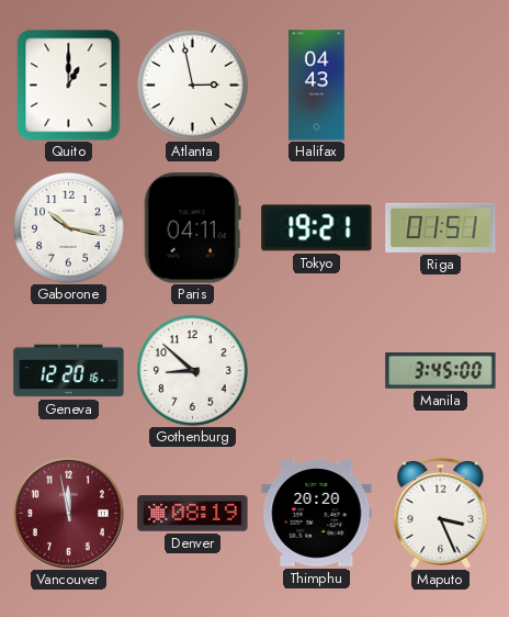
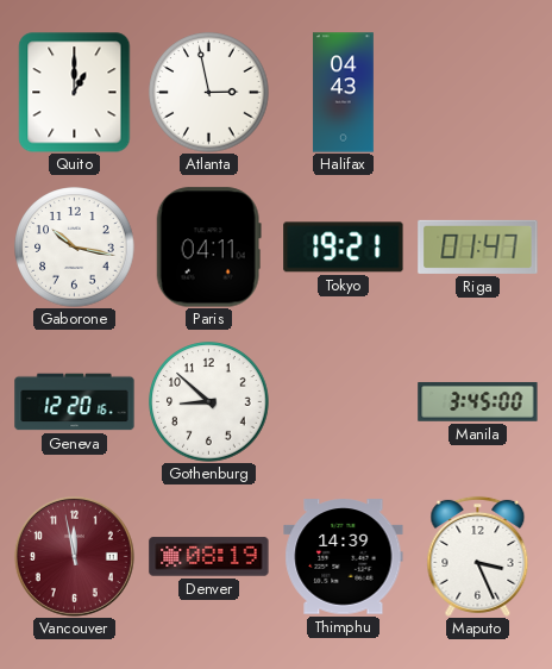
Riga: 01:51 -> 01:47 (478, 246)
Thimphu: 20:20 -> 14:39 (344, 557)
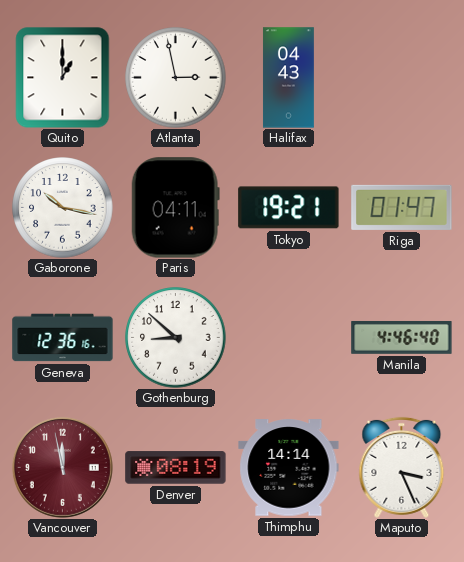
Geneva: 12:20 -> 12:36 (63, 338)
Manila: 3:45 -> 4:46 (402, 337)
Thimphu: 14:39 -> 14:14 (289, 468)
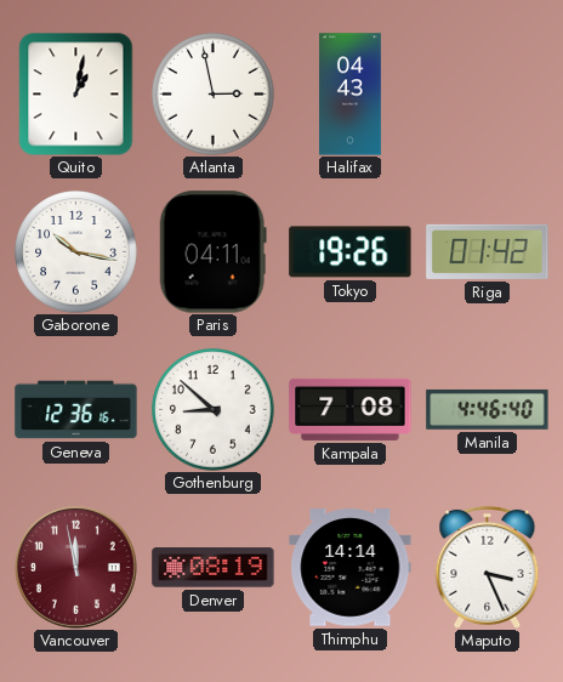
Quito: 1:00 -> 1:02 (76, 93)
Tokyo: 19:21 -> 19:26 (351, 252)
Riga: 01:47 -> 01:42 (488, 251)
Kampala: none -> 7:08 (351, 409)
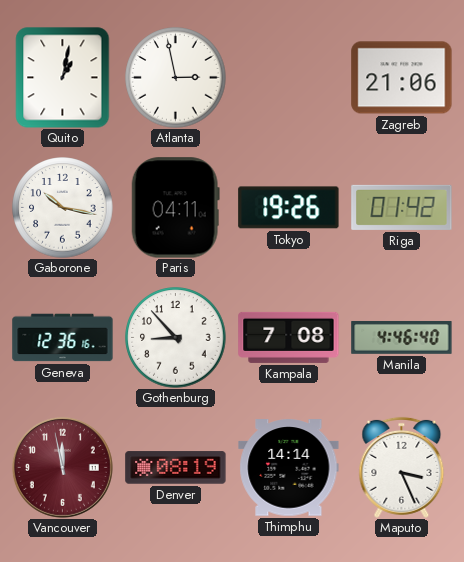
Halifax: 04:43 -> none (349, 95)
Zagreb: none -> 21:06 (402, 78)
Gothenburg: 8:52 -> 8:53 (176, 338)
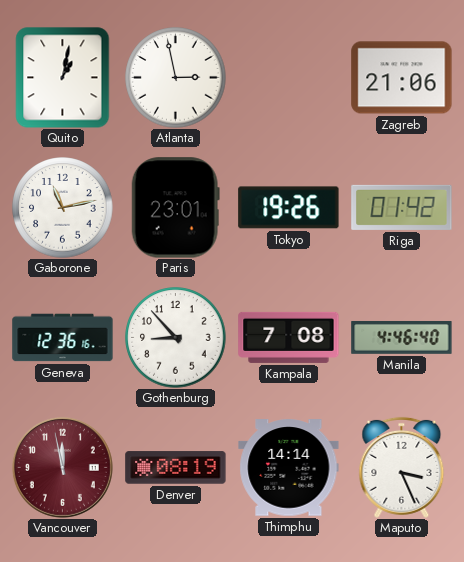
Gaborone: 10:17 -> 11:13 (63, 208)
Paris: 04:11 -> 23:01 (175, 208)
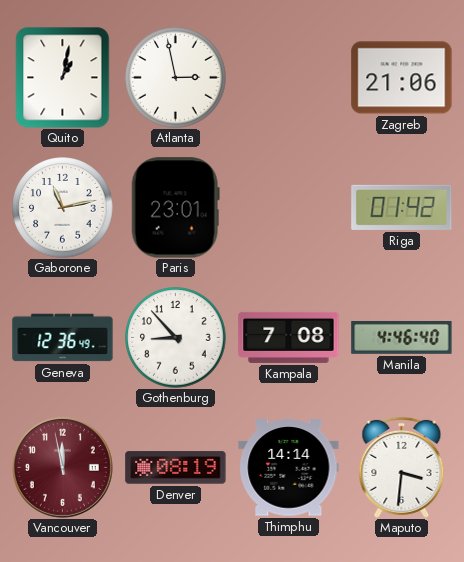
Tokyo: 19:26 -> none (289, 208)
Geneva: 12:36:16 -> 12:36:49 (63, 338)
Maputo: 3:26 -> 3:31 (402, 467)
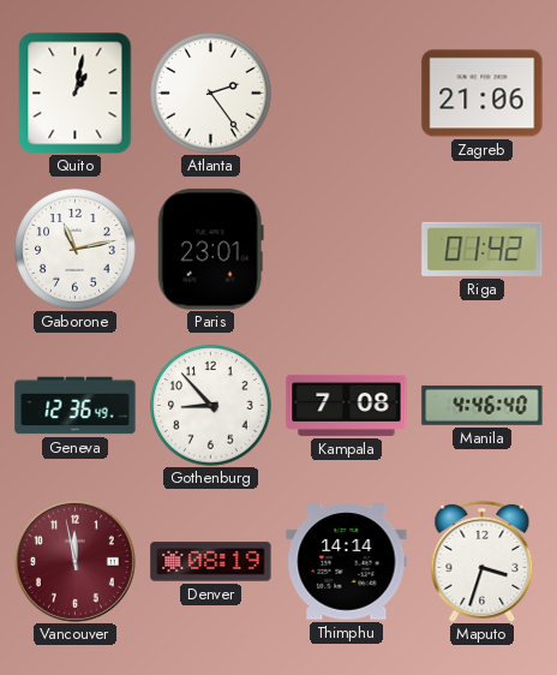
Atlanta: 2:58 -> 2:24 (211, 94)
Maputo: 3:31 -> 3:33 (483, 561)
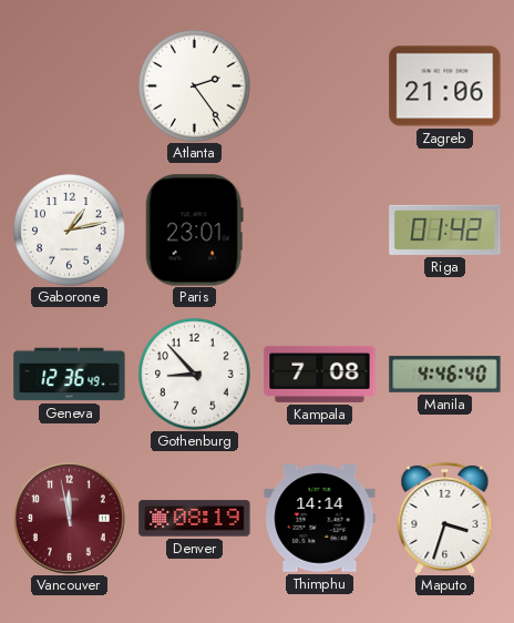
Quito: 1:02 -> none (76, 92)
Gaborone: 11:13 -> 1:13 (70, 231)
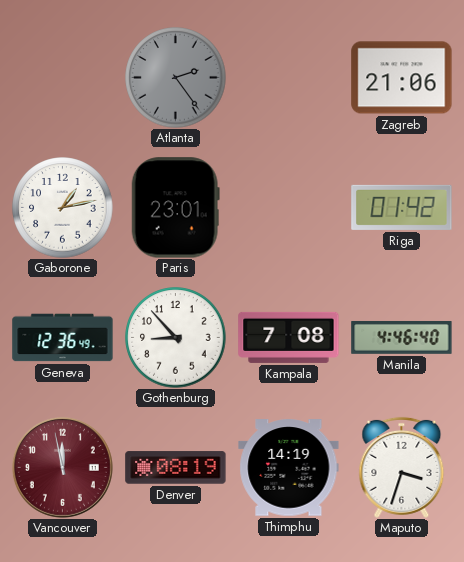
Atlanta dial: white -> grey (176, 78)
Thimphu: 14:14 -> 14:19 (289, 468)
